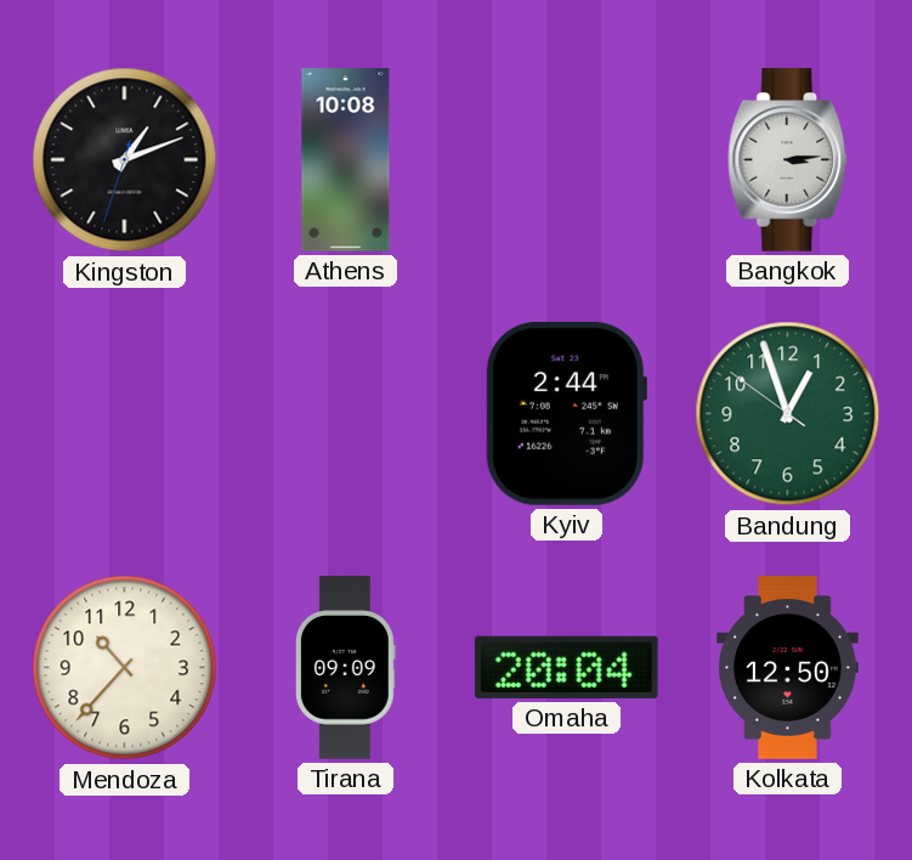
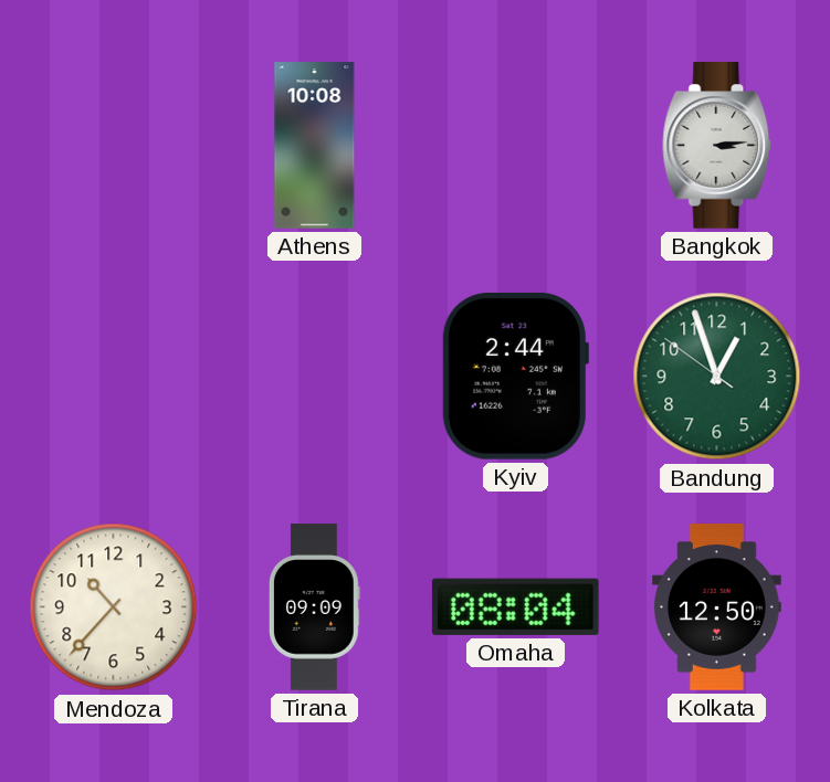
Kingston: 1:11 -> none (125, 160)
Omaha: 20:04 -> 08:04 (515, 606)
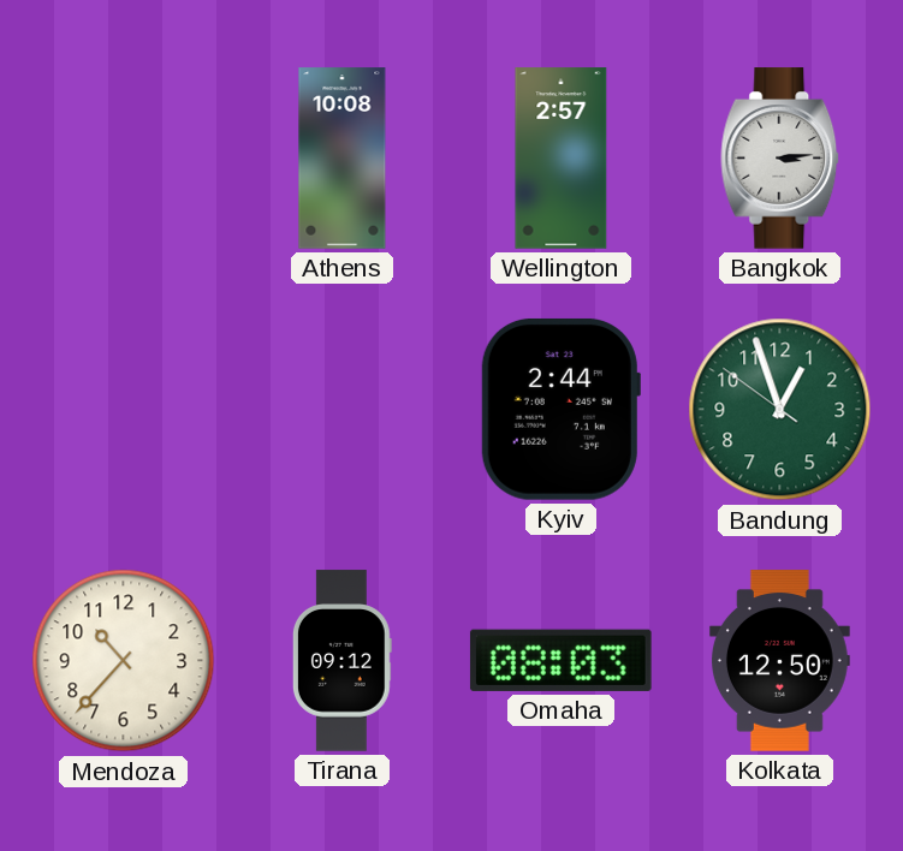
Wellington: none -> 2:57 (562, 159)
Tirana: 09:09 -> 09:12 (341, 661)
Omaha: 08:04 -> 08:03 (560, 660)
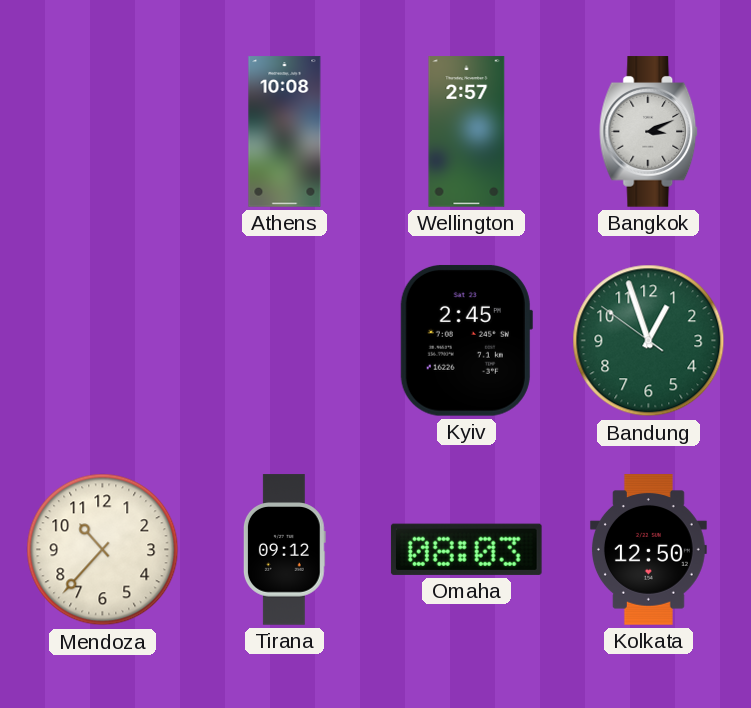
Bangkok: 3:14 -> 3:11 (649, 132)
Kyiv: 2:44 -> 2:45 (466, 340)
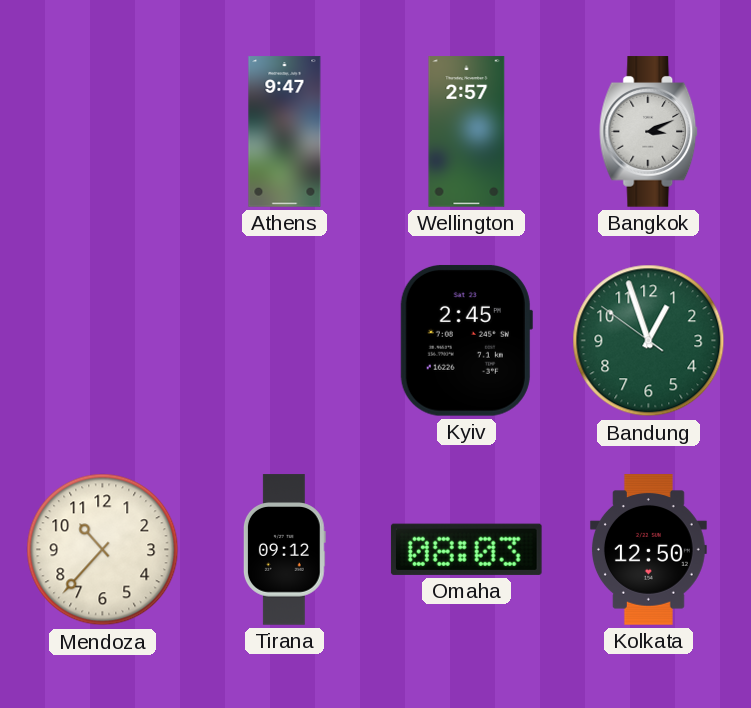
Athens: 10:08 -> 9:47 (285, 132)
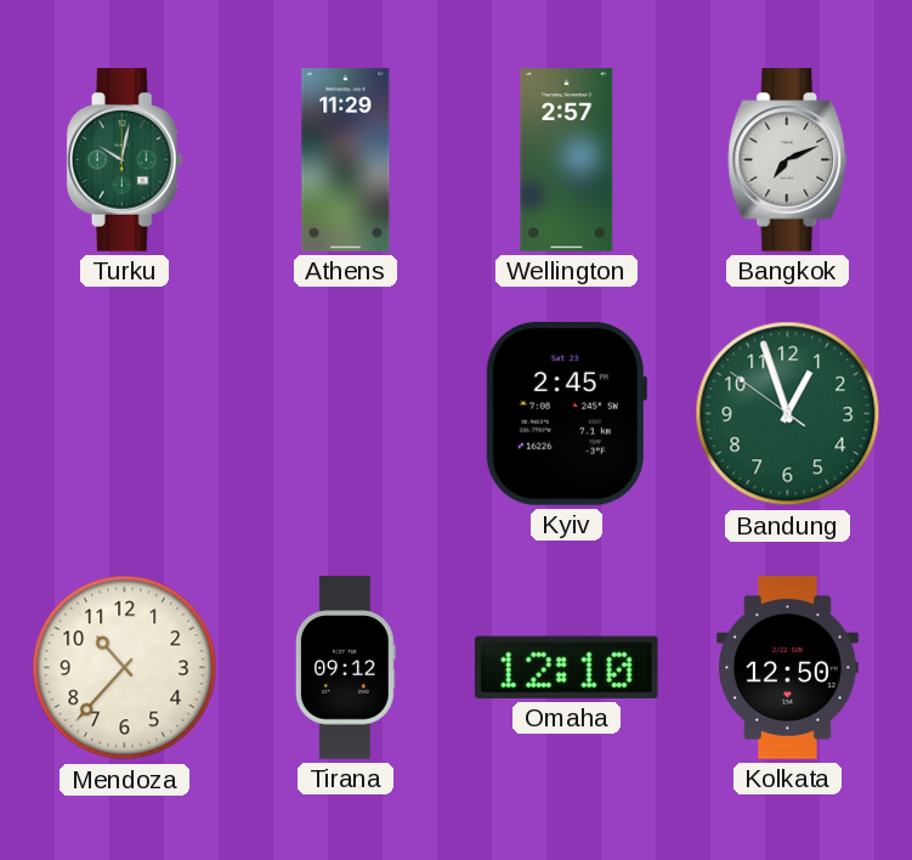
Turku: none -> 10:02 (125, 160)
Athens: 9:47 -> 11:29 (346, 160)
Bangkok: 3:11 -> 7:11 (788, 160)
Omaha: 08:03 -> 12:10 (566, 667)
